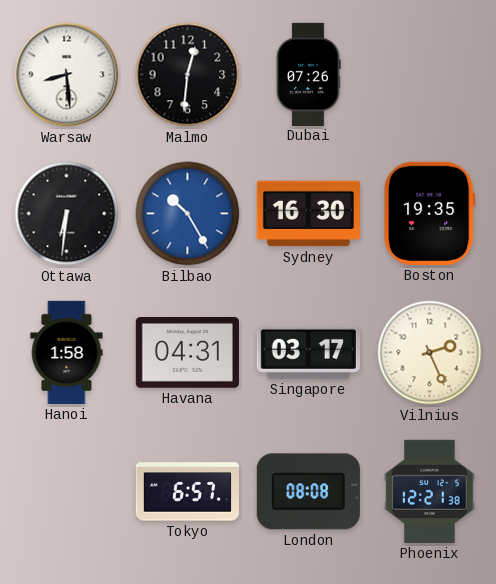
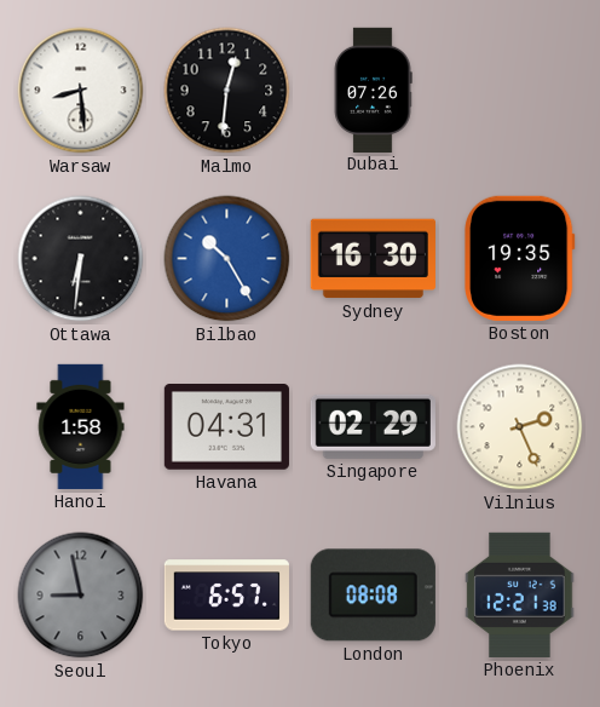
Singapore: 03:17 -> 02:29 (373, 426)
Seoul: none -> 8:58 (81, 596)
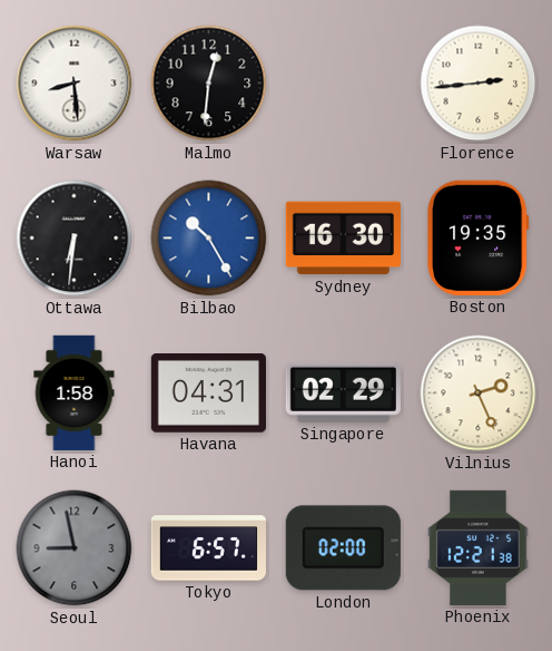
Dubai: 07:26 -> none (373, 90)
Florence: none -> 2:44 (479, 84)
London: 08:08 -> 02:00 (343, 548)
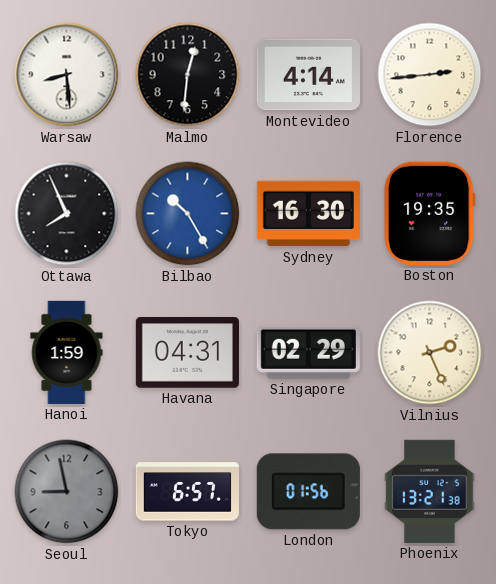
Montevideo: none -> 4:14 (308, 75)
Ottawa: 6:31 -> 7:56 (67, 214)
Hanoi: 1:58 -> 1:59 (67, 352)
London: 02:00 -> 01:56 (308, 492)
Phoenix: 12:21 -> 13:21 (430, 491)
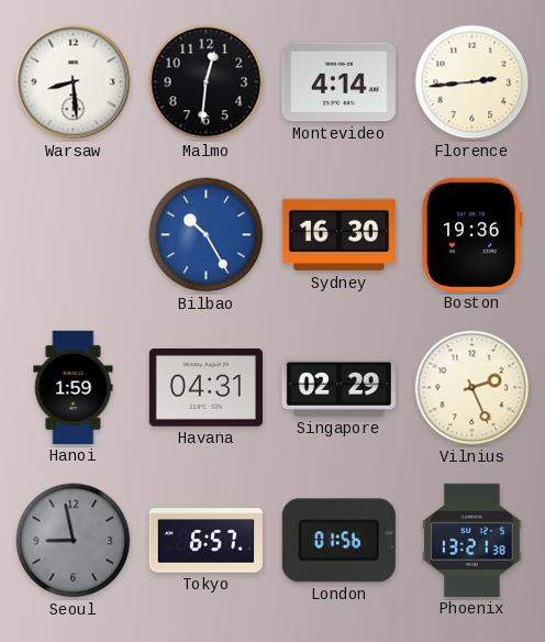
Ottawa: 7:56 -> none (67, 214)
Boston: 19:35 -> 19:36 (472, 234)
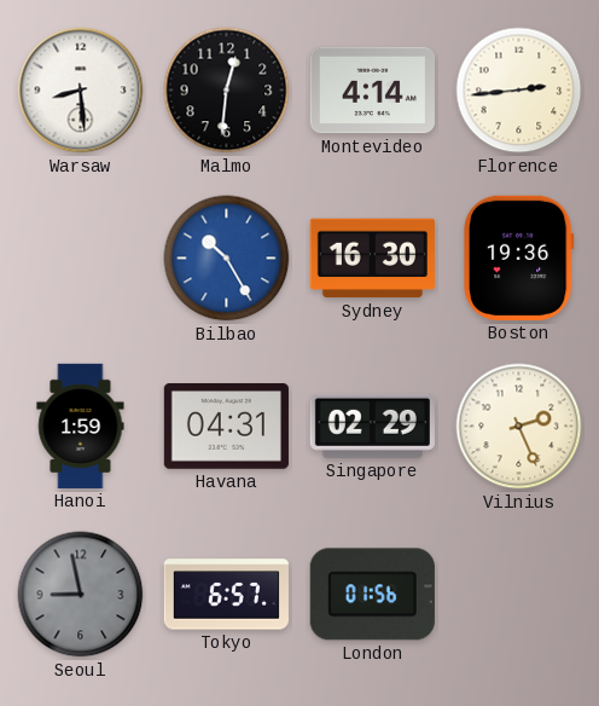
Phoenix: 13:21 -> none (472, 540)
